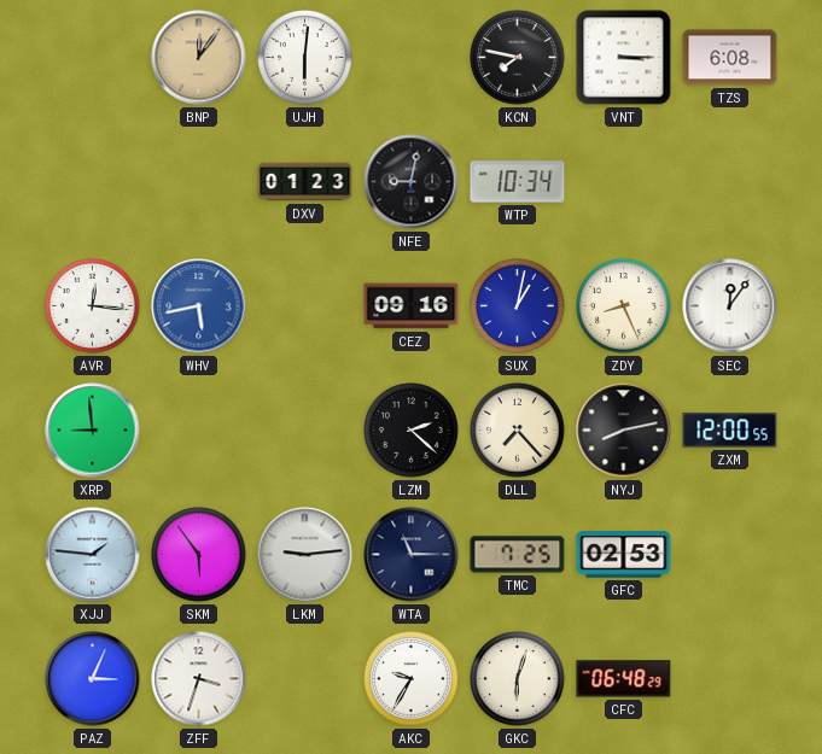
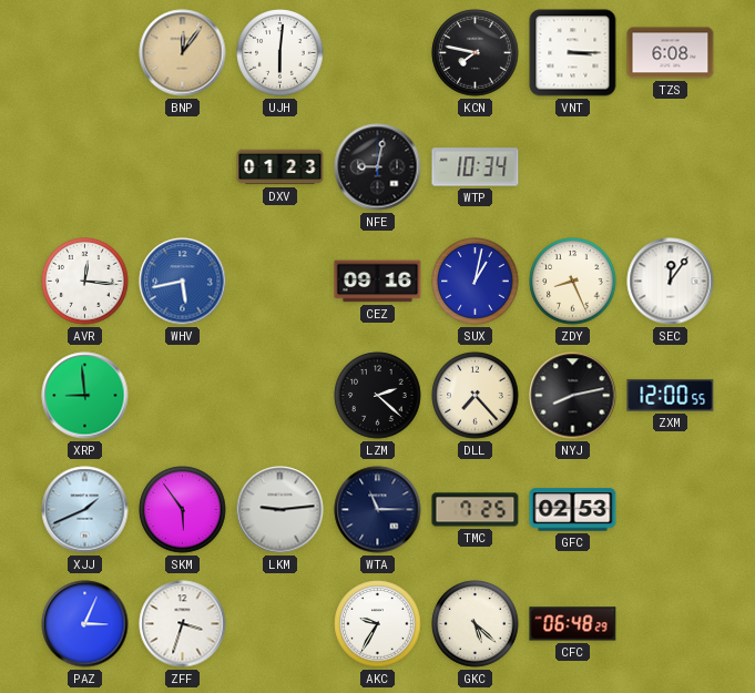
XJJ: 1:46 -> 1:41 (85, 510)
GKC: 6:03 -> 5:22 (476, 624)
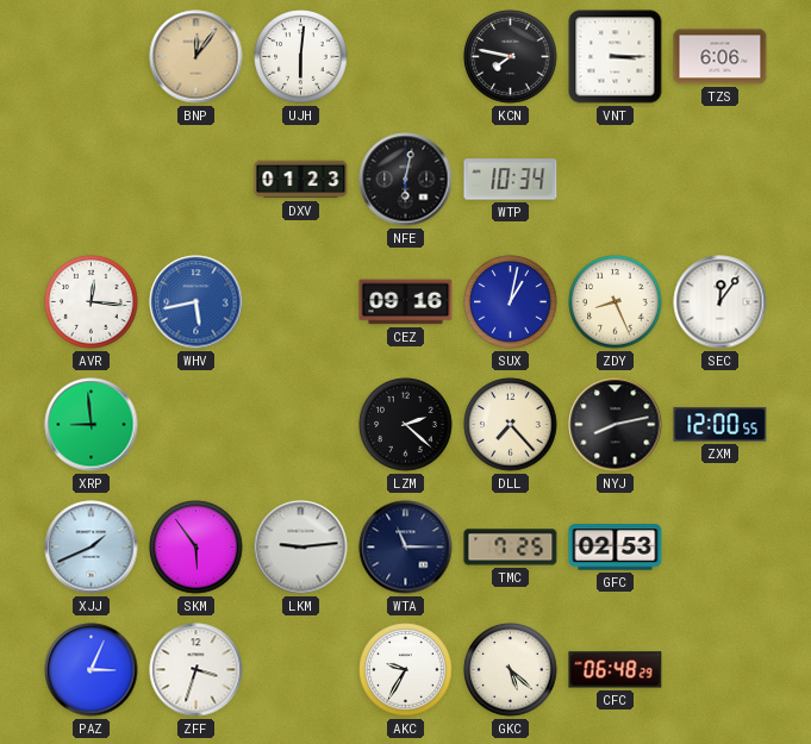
TZS: 6:08 -> 6:06 (720, 57)
NFE: 9:02 -> 6:02 (406, 180)
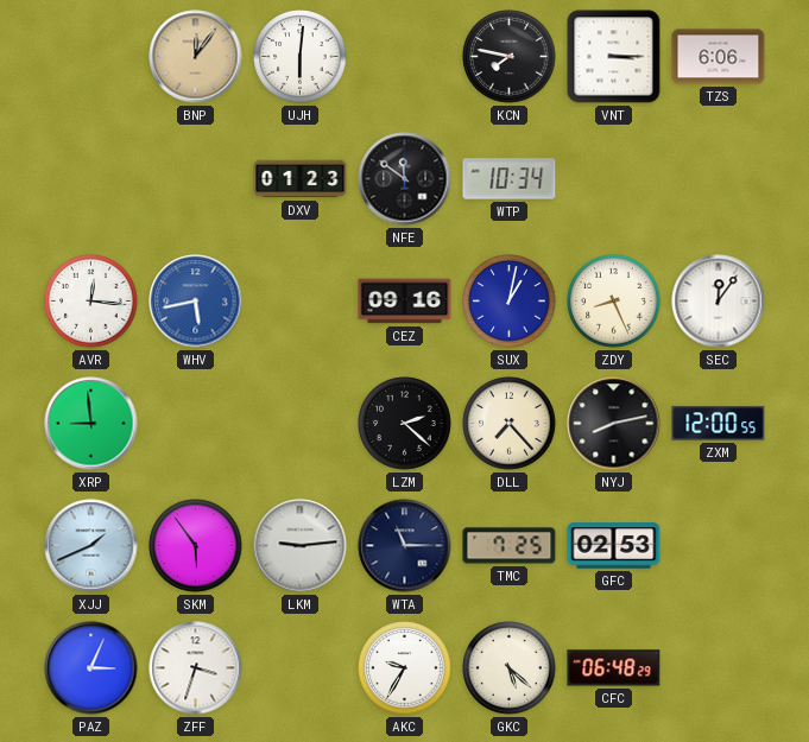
NFE: 6:02 -> 11:51 (405, 179)
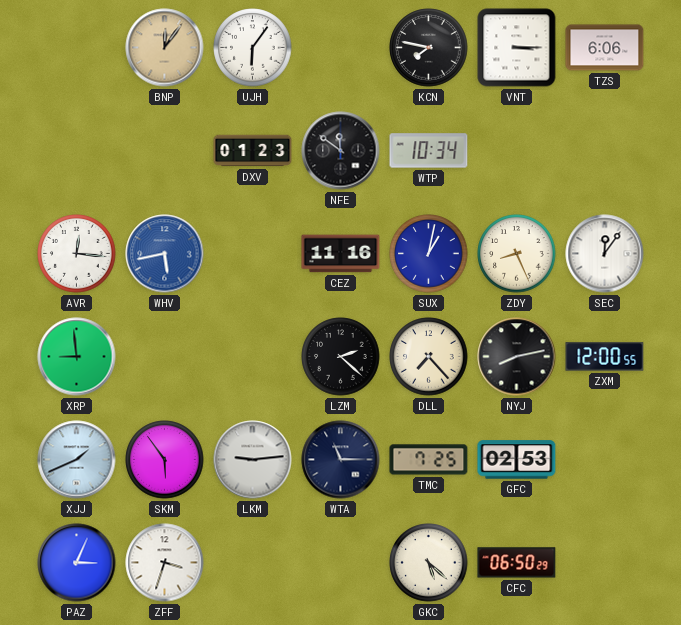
UJH: 6:01 -> 6:06 (253, 48)
CEZ: 09:16 -> 11:16 (341, 254)
AKC: 9:35 -> none (405, 668)
CFC: 06:48 -> 06:50 (517, 563)
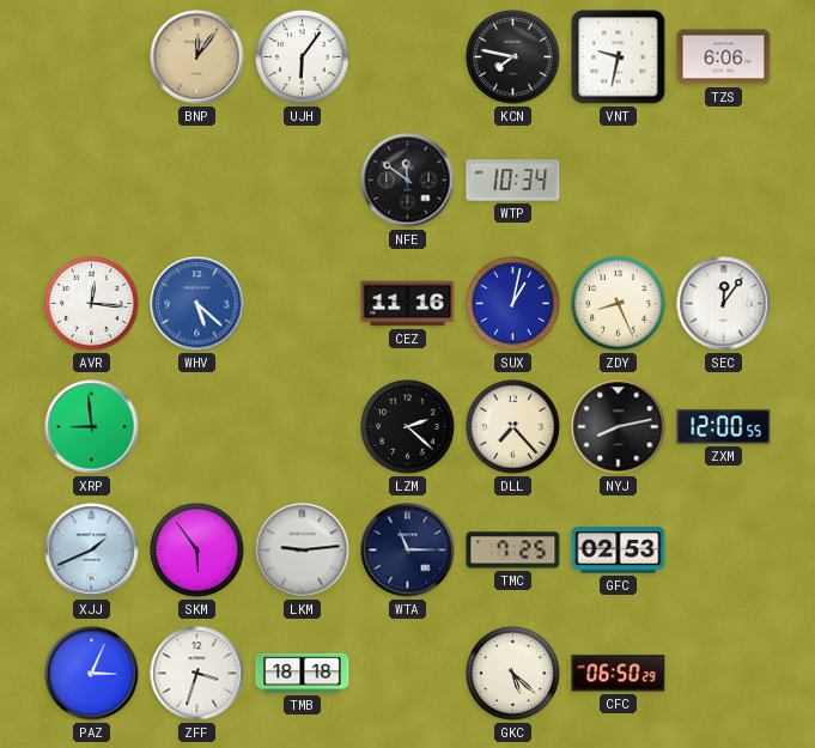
VNT: 3:15 -> 9:32 (619, 57)
DXV: 01:23 -> none (253, 151)
WHV: 5:43 -> 5:22 (197, 304)
TMB: none -> 18:18 (303, 673)
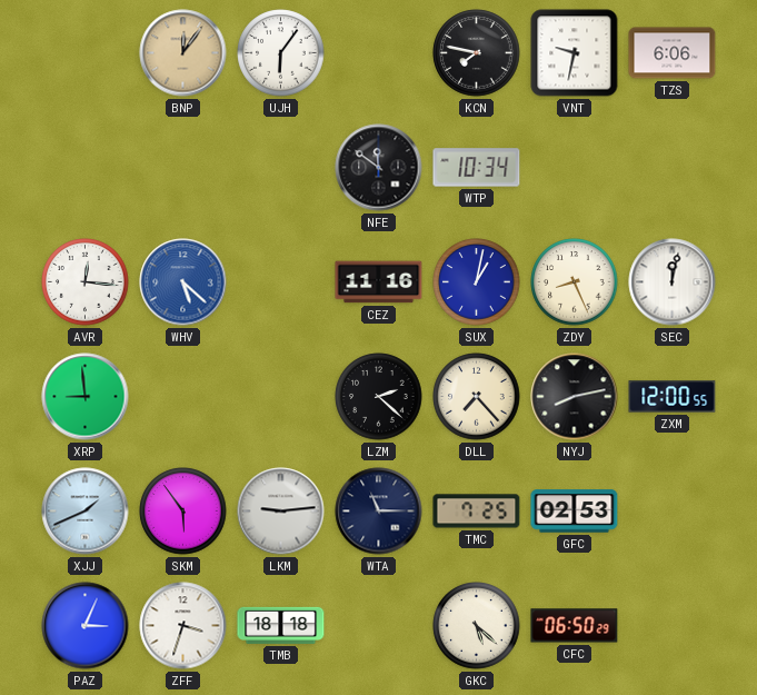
SEC: 12:06 -> 12:02 (673, 282)
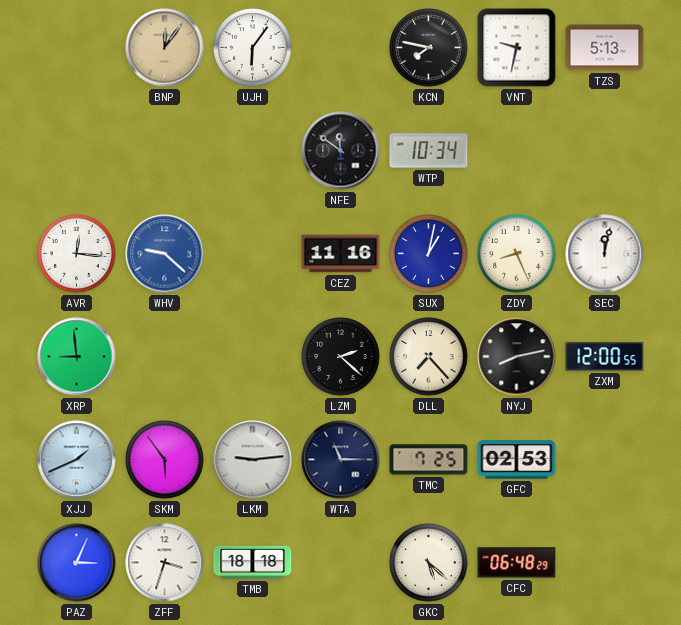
TZS: 6:06 -> 5:13 (605, 48)
WHV: 5:22 -> 9:22 (165, 254)
CFC: 06:50 -> 06:48 (517, 563)
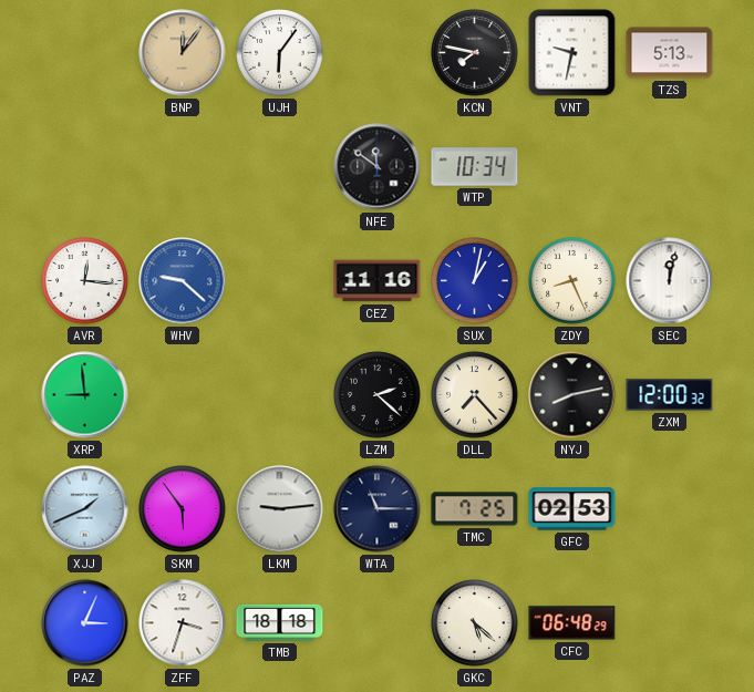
ZXM: 12:00:55 -> 12:00:32 (670, 395)
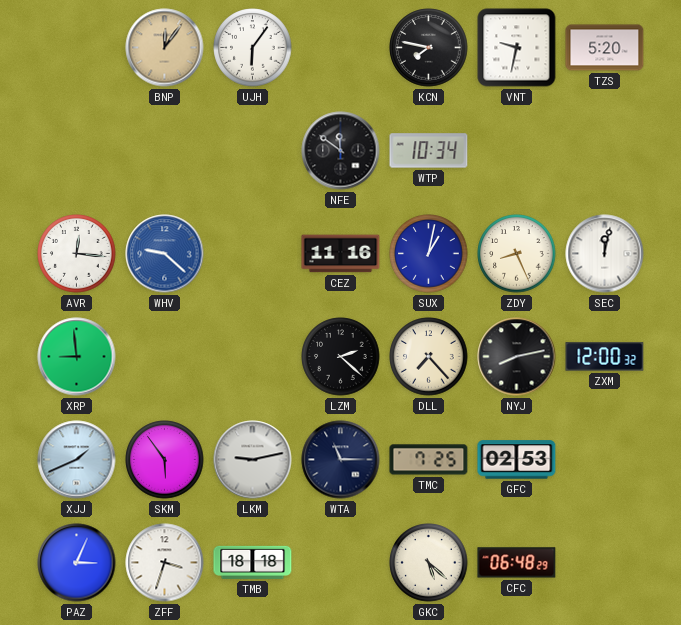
TZS: 5:13 -> 5:20 (605, 48)
LKM: 9:14 -> 9:13 (253, 460)
